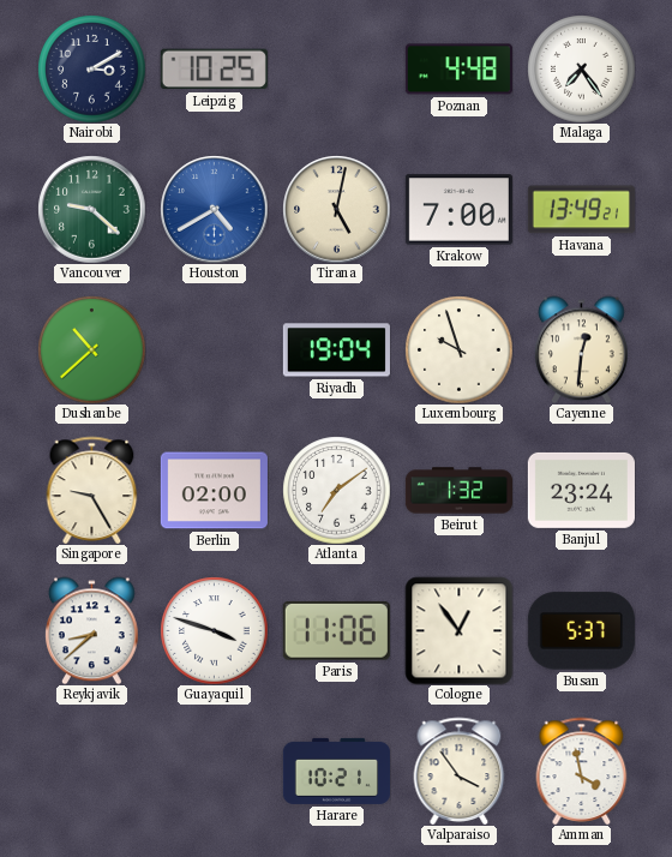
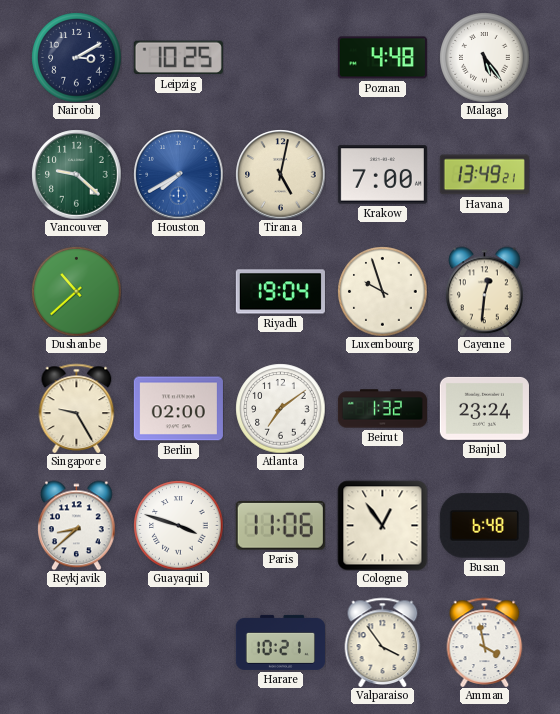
Malaga: 7:24 -> 5:24 (484, 57)
Houston: 4:40 -> 7:40 (178, 174)
Busan: 5:37 -> 6:48 (484, 526)
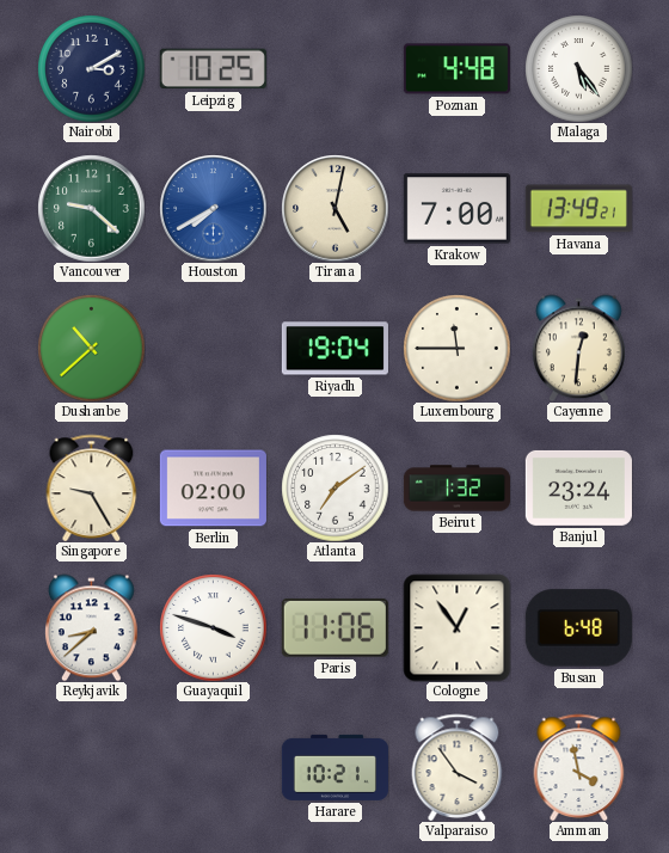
Luxembourg: 9:57 -> 11:45 (456, 348)
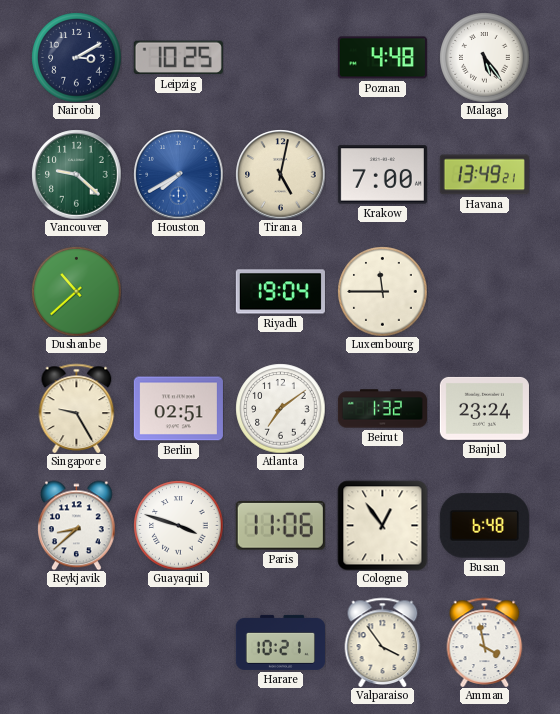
Cayenne: 12:31 -> none (579, 348)
Berlin: 02:00 -> 02:51 (178, 409)
